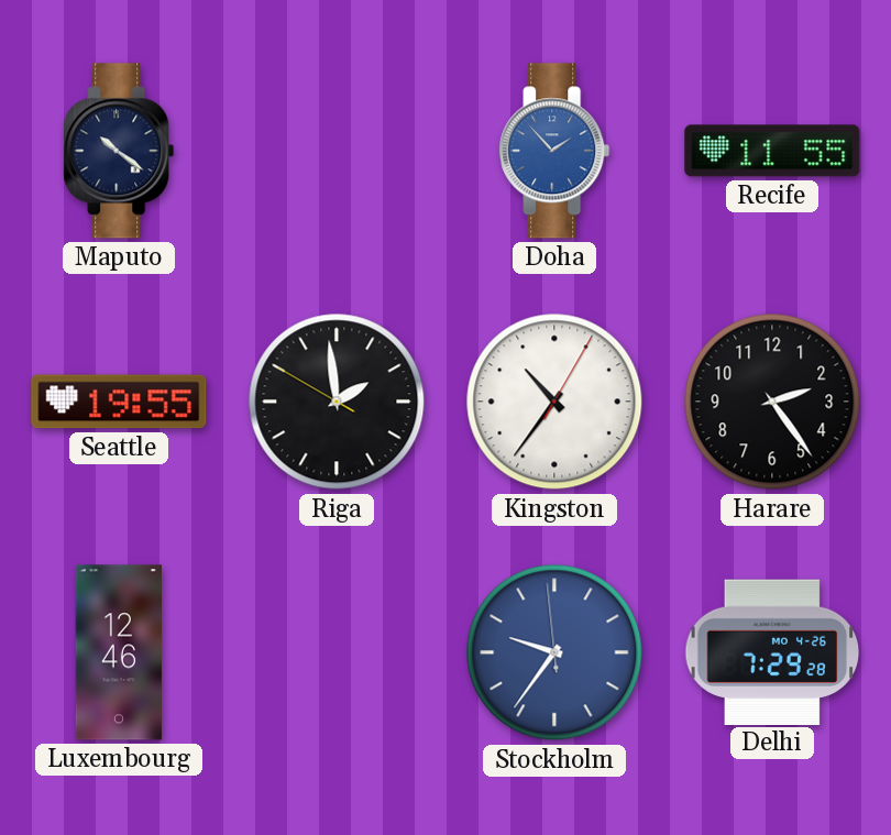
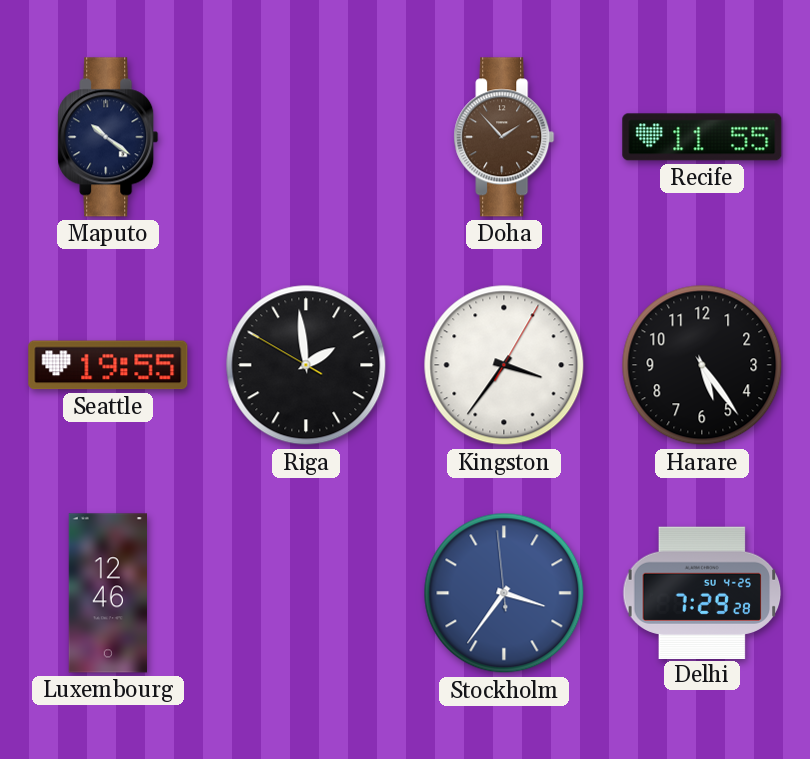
Doha dial: blue -> brown (504, 137)
Kingston: 10:36 -> 3:36 (504, 365)
Harare: 2:24 -> 5:24 (702, 365)
Stockholm: 9:35 -> 3:35 (504, 593)
Delhi date: MO 4-26 -> SU 4-25 (702, 592)
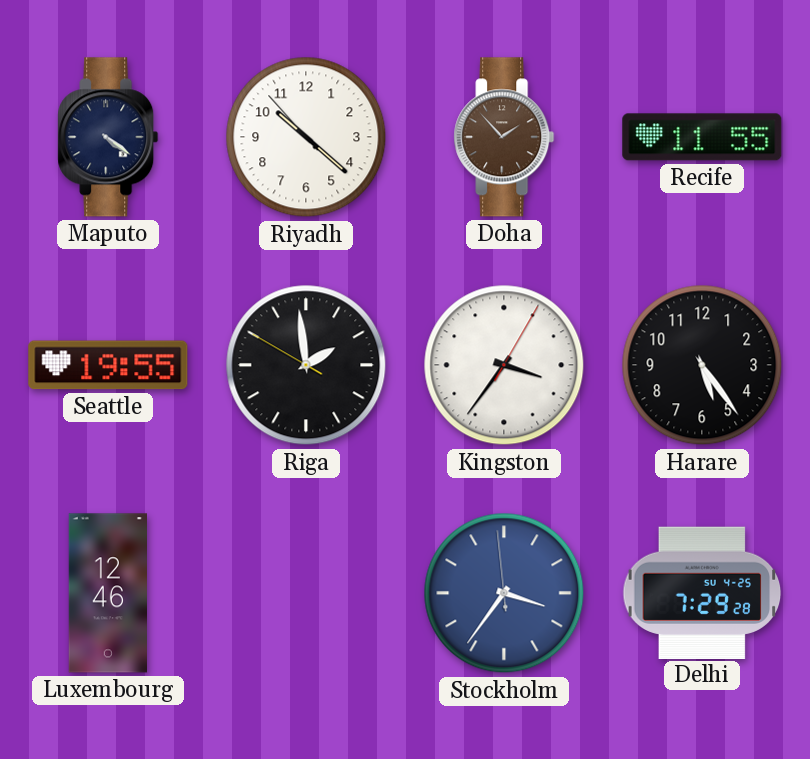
Maputo: 10:21 -> 4:21 (108, 137)
Riyadh: none -> 10:21 (306, 137)
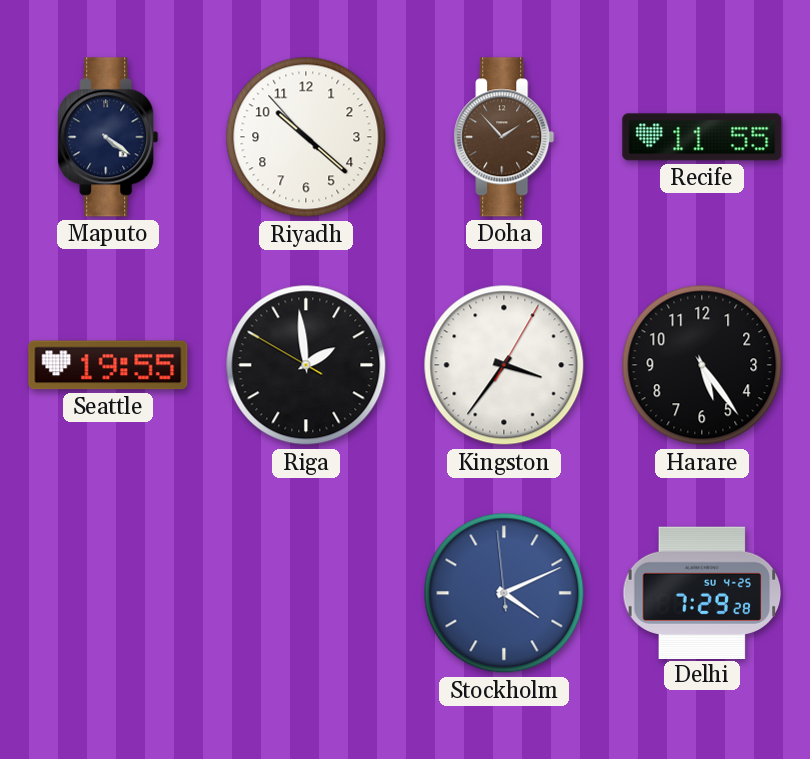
Luxembourg: 12:46 -> none (107, 593)
Stockholm: 3:35 -> 4:10 (504, 593)
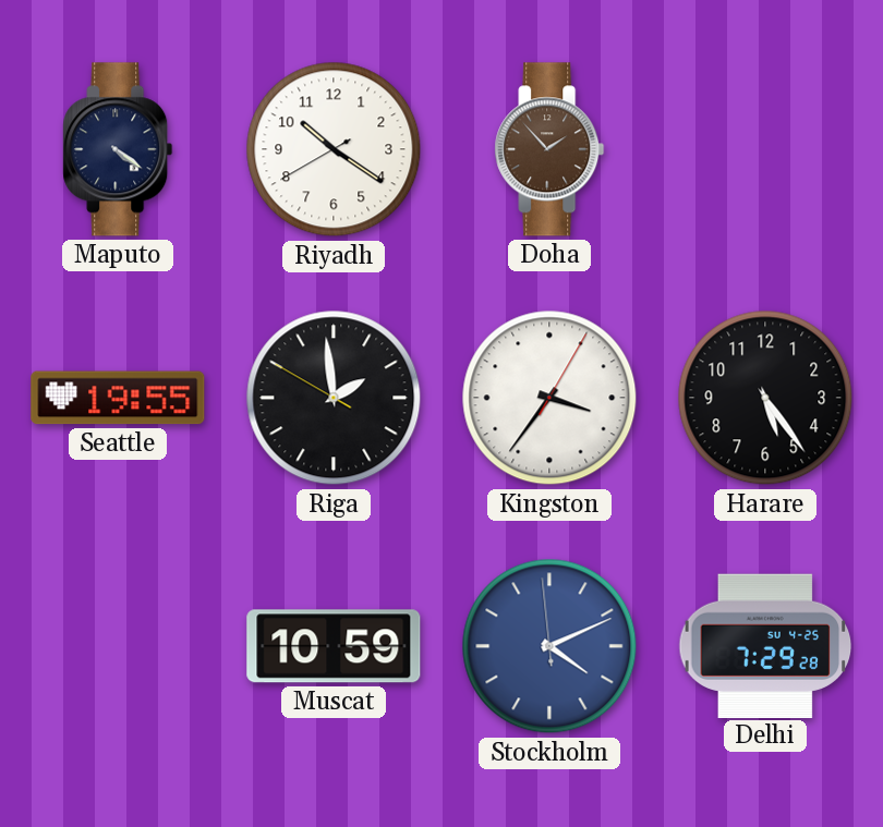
Riyadh: 10:21 -> 10:20 (334, 149)
Recife: 11:55 -> none (702, 137)
Muscat: none -> 10:59 (334, 646)
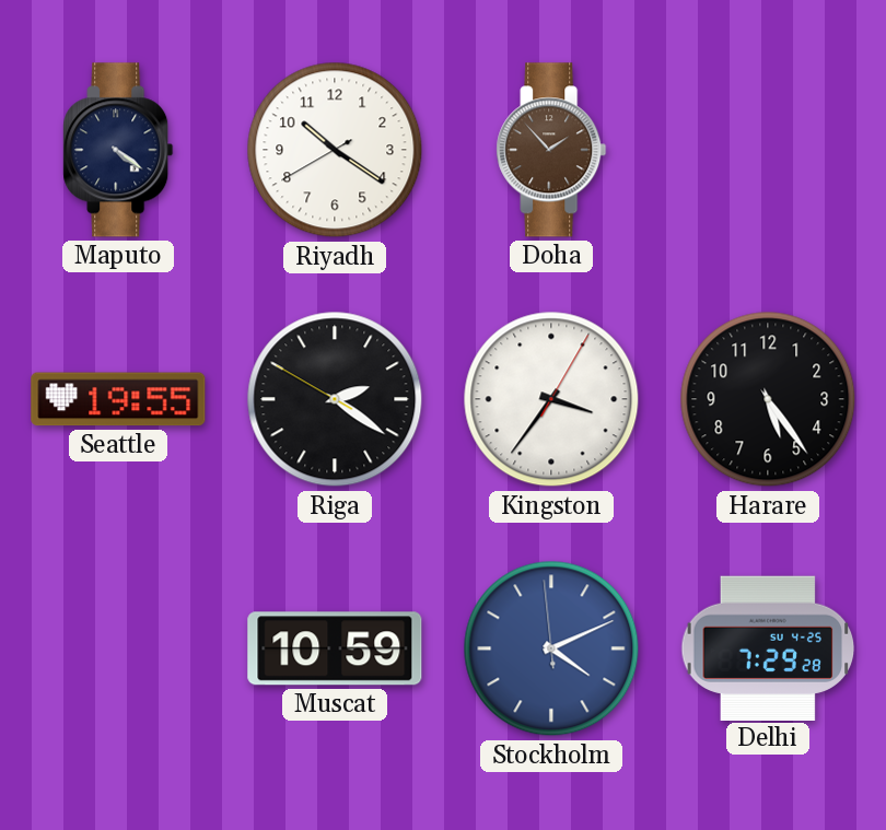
Riga: 1:58 -> 2:20 (335, 399)
